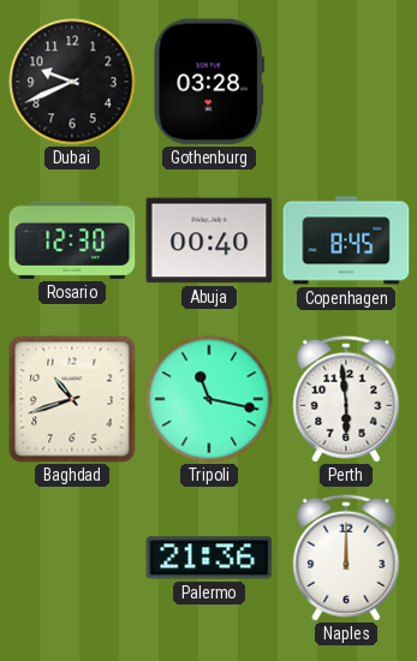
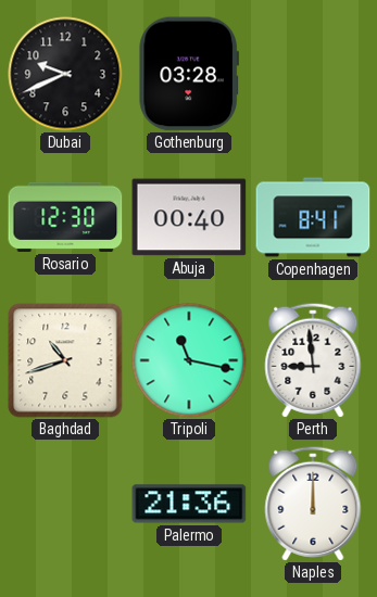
Copenhagen: 8:45 -> 8:41 (313, 217)
Perth: 5:59 -> 8:59 (313, 360)
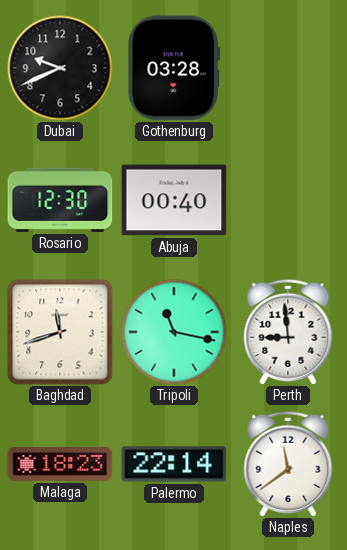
Copenhagen: 8:41 -> none (313, 217)
Baghdad: 10:42 -> 11:42 (60, 332)
Malaga: none -> 18:23 (60, 465)
Palermo: 21:36 -> 22:14 (174, 464)
Naples: 12:00 -> 11:39 (288, 464)
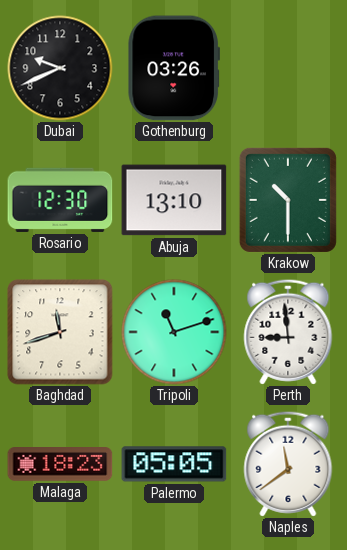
Gothenburg: 03:28 -> 03:26 (173, 68)
Abuja: 00:40 -> 13:10 (174, 200)
Krakow: none -> 10:30 (288, 200)
Tripoli: 11:17 -> 11:12 (174, 332)
Palermo: 22:14 -> 05:05 (174, 464)
